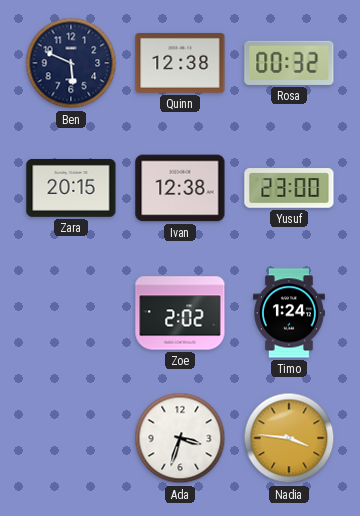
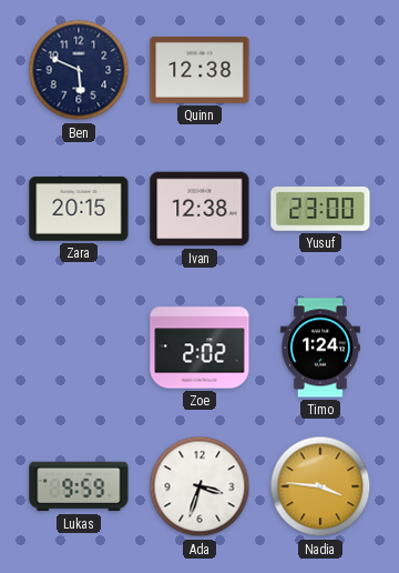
Rosa: 00:32 -> none (289, 63)
Lukas: none -> 9:59 (79, 486)
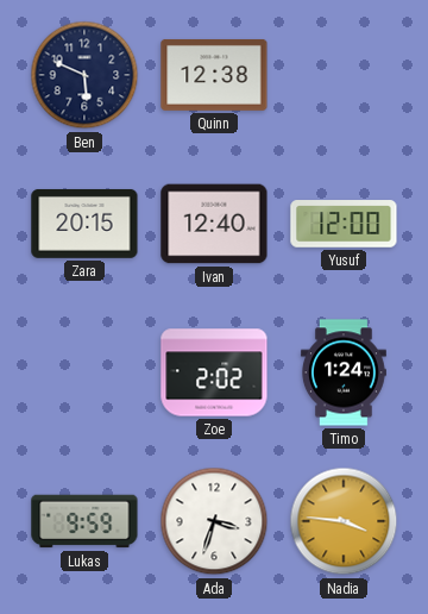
Ivan: 12:38 -> 12:40 (214, 224)
Yusuf: 23:00 -> 12:00 (344, 224)
